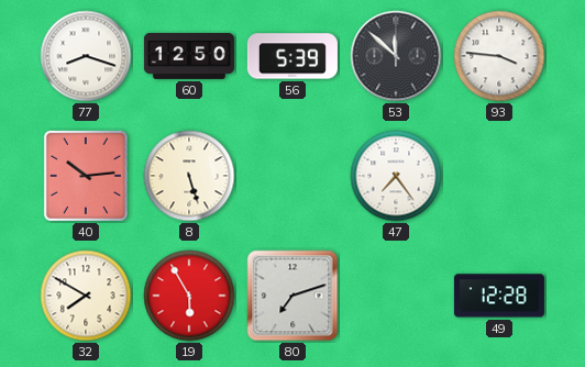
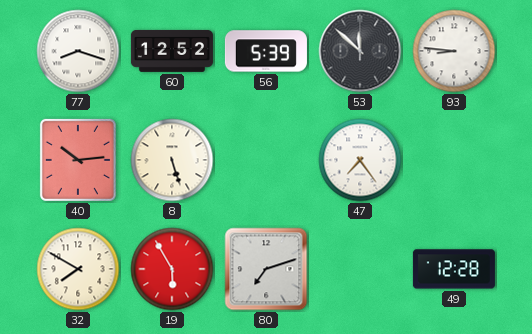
60: 12:50 -> 12:52 (172, 51)
93: 3:46 -> 8:46 (454, 51)
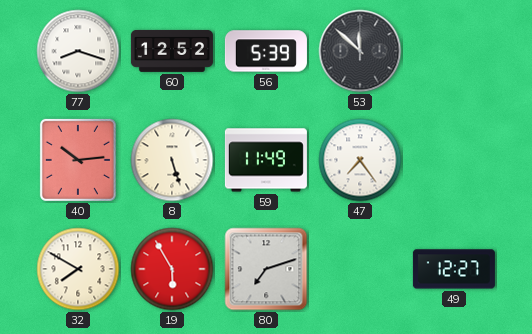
93: 8:46 -> none (454, 51)
59: none -> 11:49 (266, 160)
49: 12:28 -> 12:27 (454, 269)
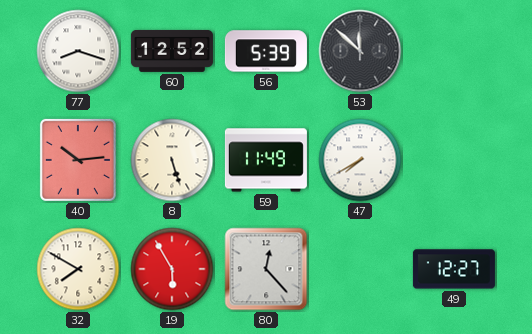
47: 7:24 -> 7:40 (360, 160)
80: 7:12 -> 12:23 (266, 269)
